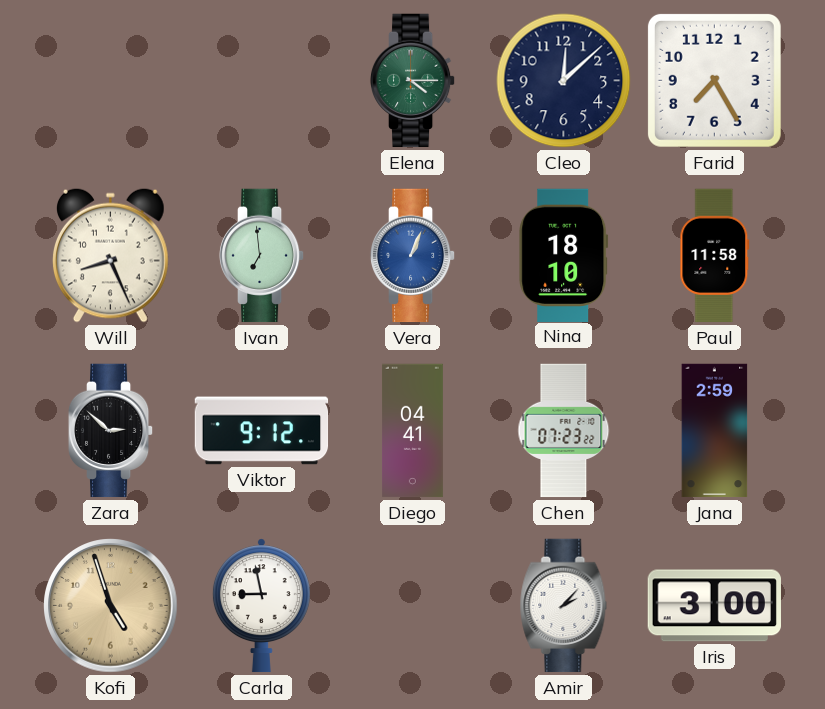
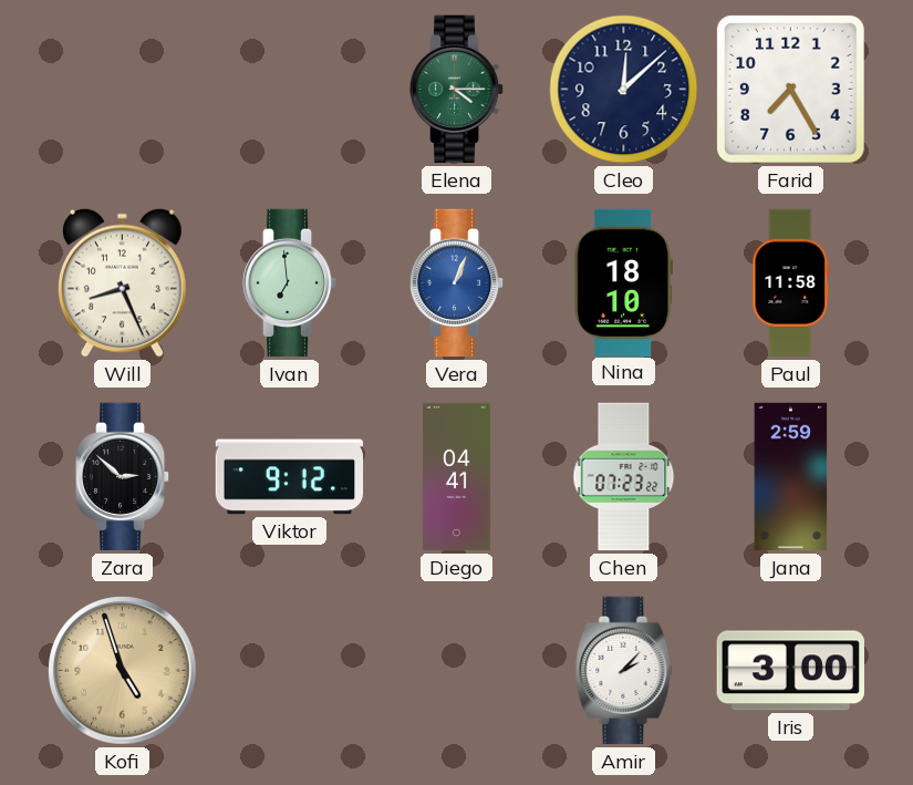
Carla: 8:58 -> none (261, 606)
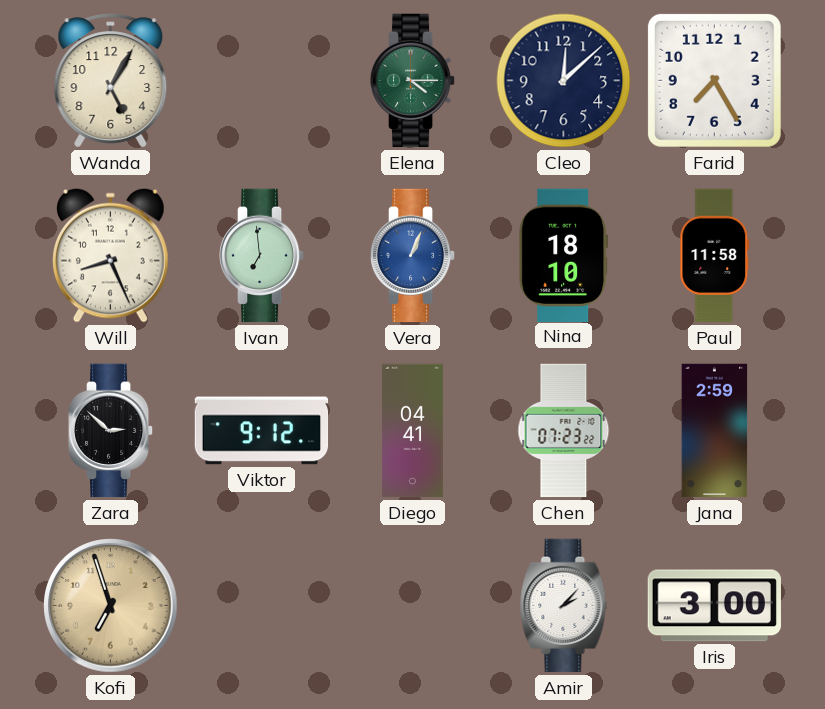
Wanda: none -> 5:05 (111, 81)
Kofi: 4:57 -> 6:57 (111, 606)
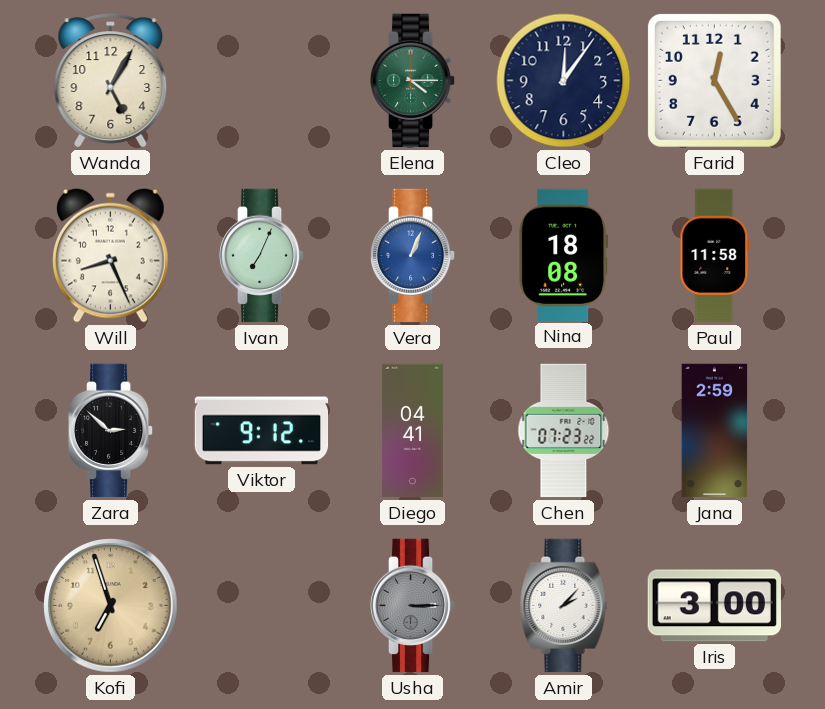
Cleo: 12:08 -> 12:06 (564, 81)
Farid: 7:25 -> 12:25 (714, 80)
Ivan: 6:59 -> 7:04 (262, 256)
Nina: 18:10 -> 18:08 (564, 255)
Usha: none -> 3:15 (413, 606)
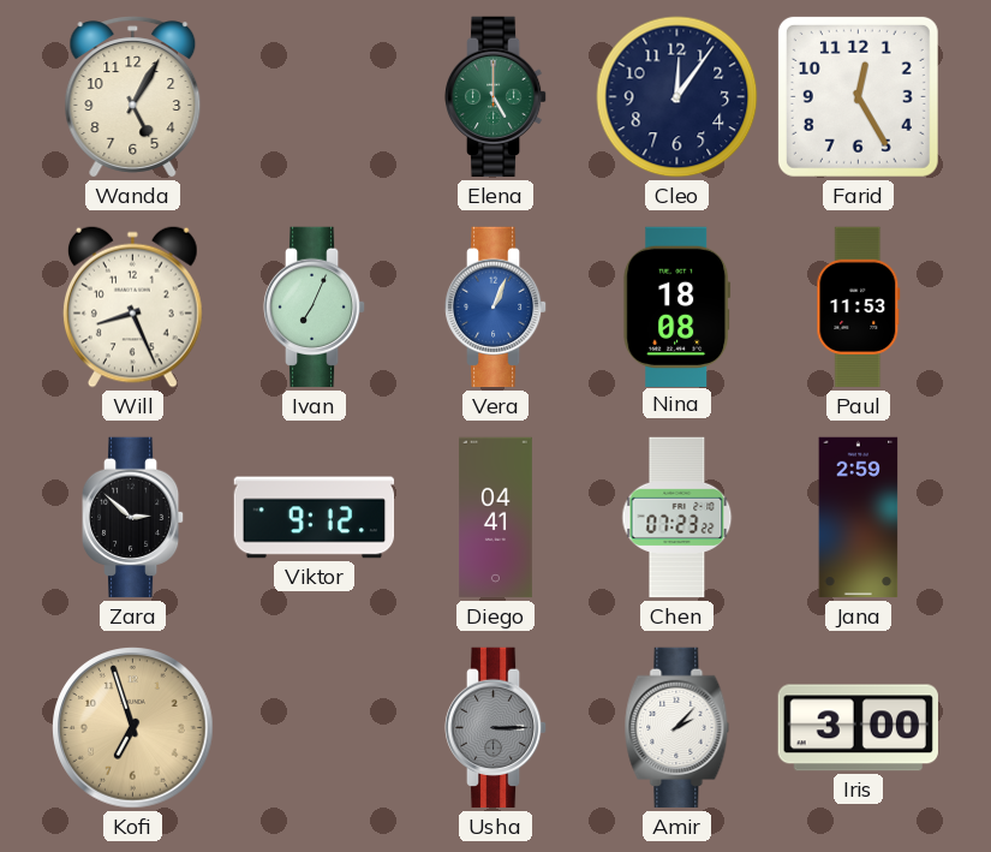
Elena: 4:15 -> 5:00 (496, 97)
Paul: 11:58 -> 11:53 (859, 308)
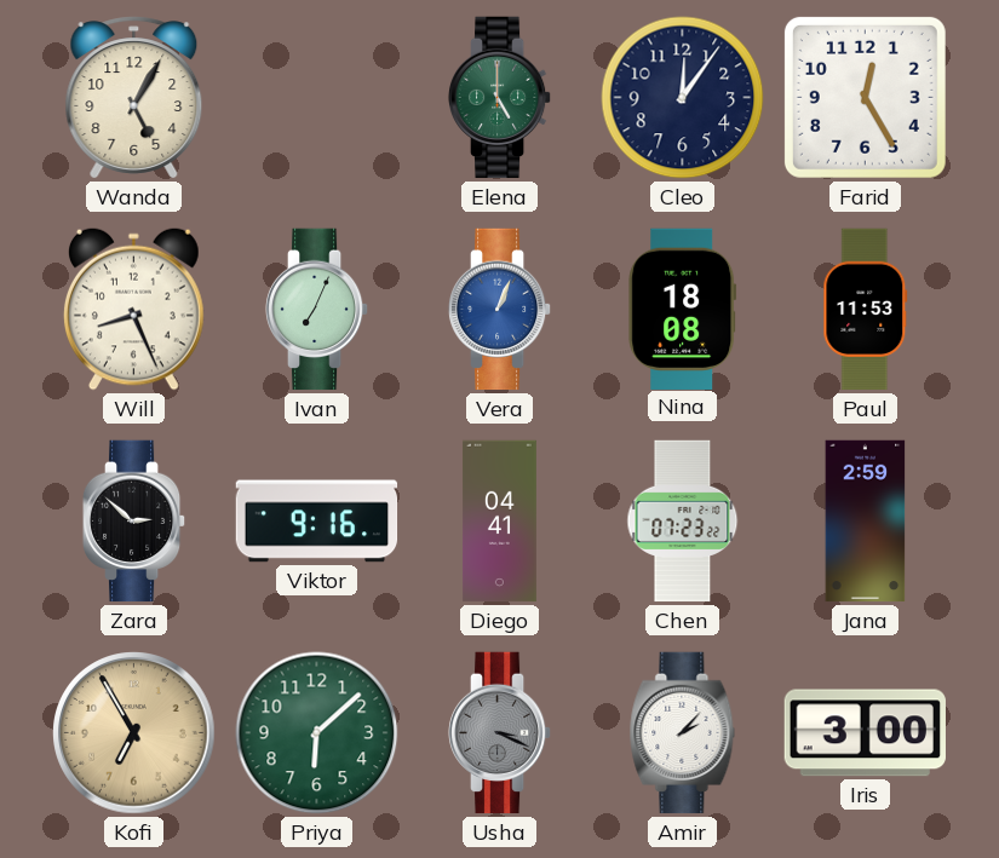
Viktor: 9:12 -> 9:16 (317, 522)
Kofi: 6:57 -> 6:55 (134, 733)
Priya: none -> 6:08 (317, 733)
Usha: 3:15 -> 3:19 (500, 733)
